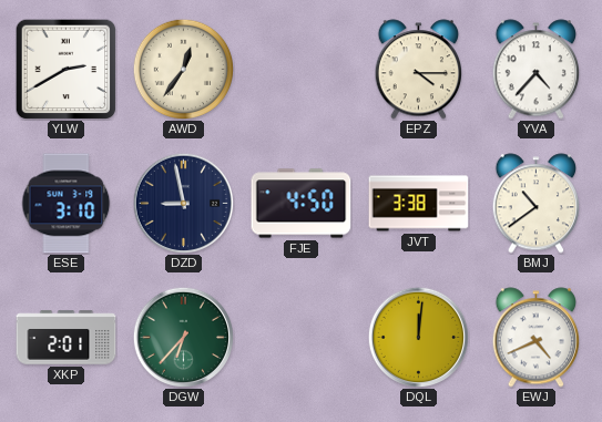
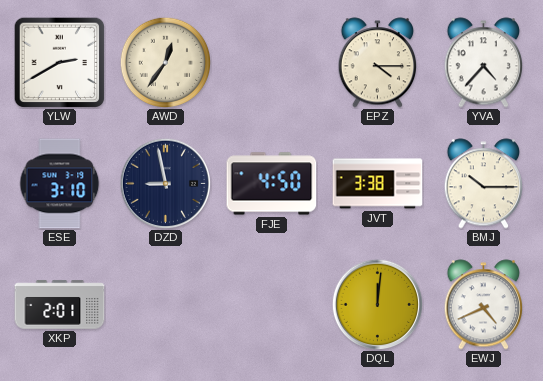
BMJ: 10:39 -> 10:15 (483, 184)
DGW: 6:37 -> none (183, 337)
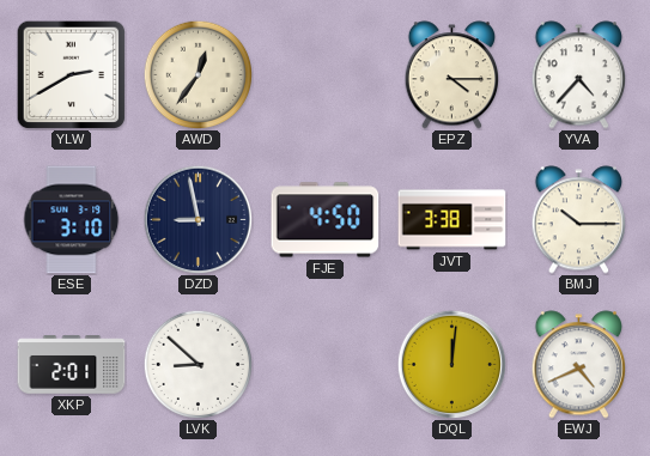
LVK: none -> 8:52 (198, 364)
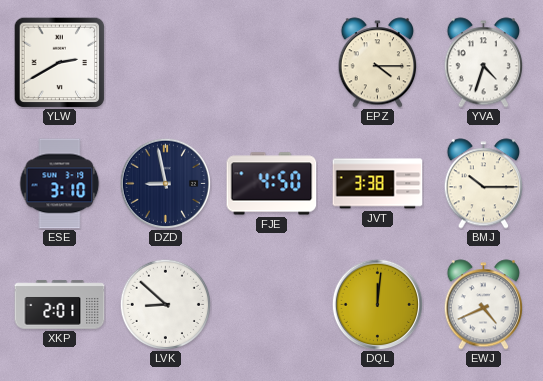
AWD: 12:36 -> none (198, 74)
YVA: 4:37 -> 4:33 (483, 63)
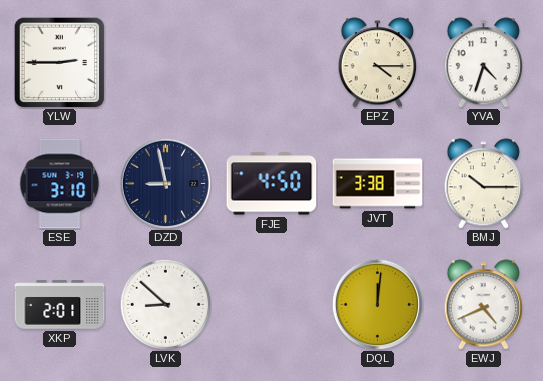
YLW: 2:40 -> 2:45 (59, 62)
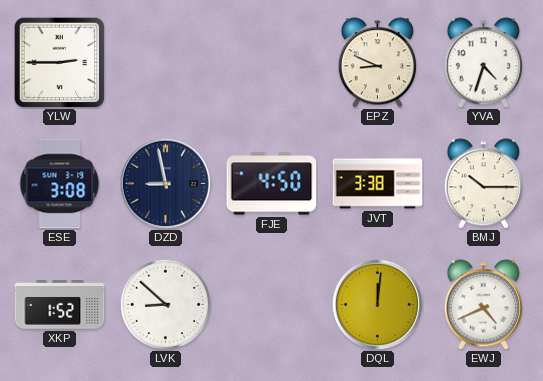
EPZ: 4:15 -> 8:49 (377, 63)
ESE: 3:10 -> 3:08 (60, 184)
XKP: 2:01 -> 1:52 (60, 305)
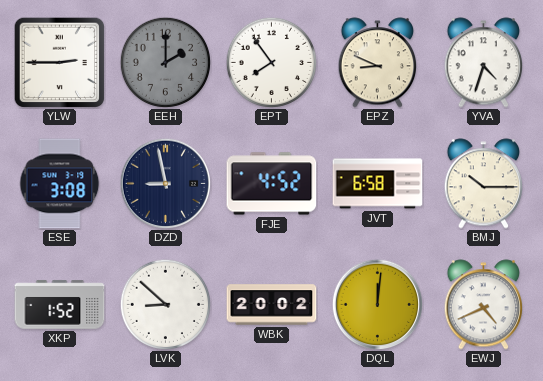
EEH: none -> 2:00 (165, 62)
EPT: none -> 7:54 (271, 62)
FJE: 4:50 -> 4:52 (272, 184)
JVT: 3:38 -> 6:58 (378, 184)
WBK: none -> 20:02 (272, 305)
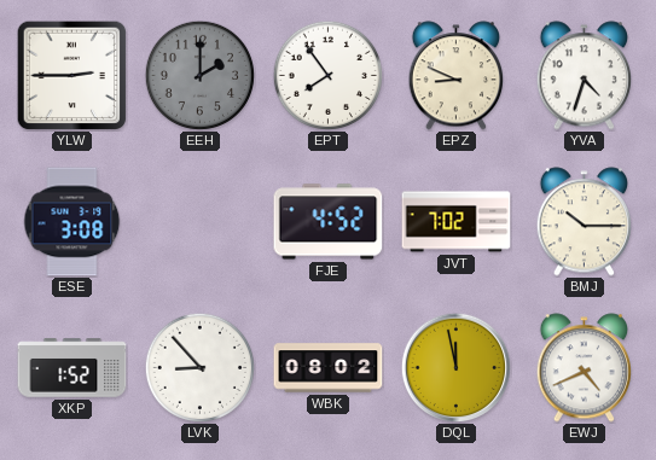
DZD: 8:58 -> none (165, 183)
JVT: 6:58 -> 7:02 (457, 222)
LVK: 8:52 -> 8:53 (199, 367)
WBK: 20:02 -> 08:02 (329, 368)
DQL: 12:01 -> 11:58 (455, 367)
